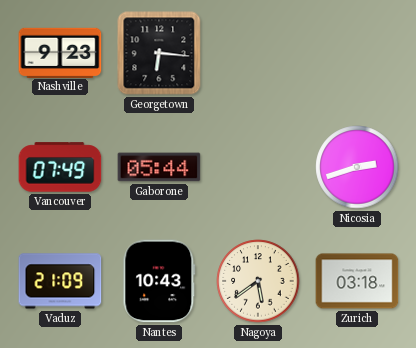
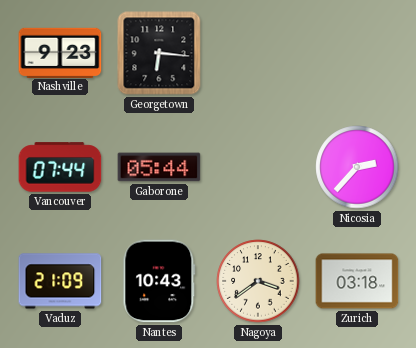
Vancouver: 07:49 -> 07:44 (60, 167)
Nicosia: 2:42 -> 2:37 (357, 167)
Nagoya: 5:39 -> 3:39 (258, 281)
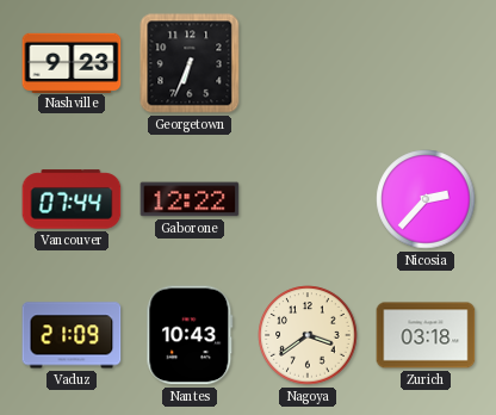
Georgetown: 6:16 -> 6:34 (190, 63)
Gaborone: 05:44 -> 12:22 (190, 199)
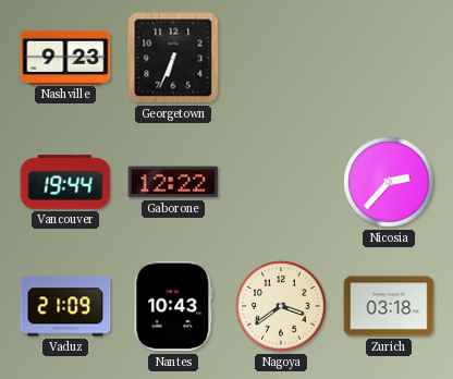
Vancouver: 07:44 -> 19:44 (65, 182)
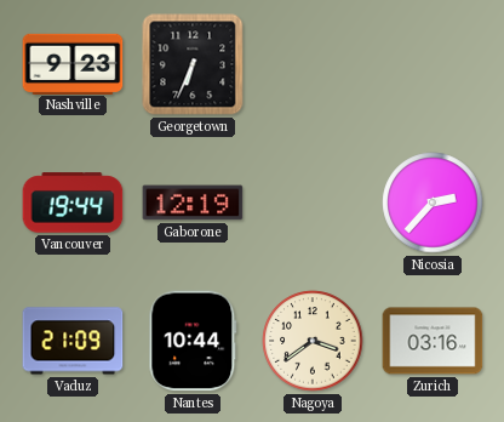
Gaborone: 12:22 -> 12:19 (193, 203)
Nantes: 10:43 -> 10:44 (193, 341)
Zurich: 03:18 -> 03:16 (433, 341)
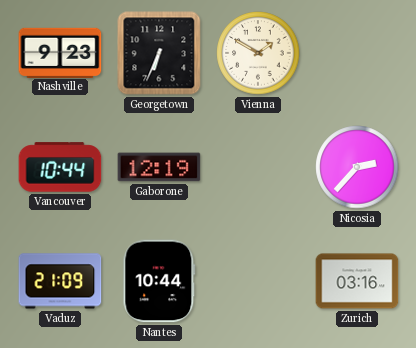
Vienna: none -> 1:50 (258, 53)
Vancouver: 19:44 -> 10:44 (60, 167)
Nagoya: 3:39 -> none (313, 341)
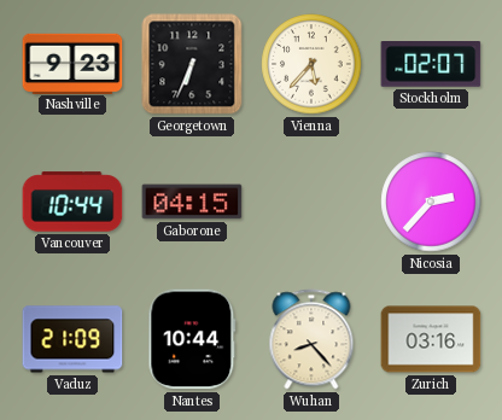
Vienna: 1:50 -> 5:37 (311, 64)
Stockholm: none -> 02:07 (431, 65)
Gaborone: 12:19 -> 04:15 (192, 202)
Wuhan: none -> 8:23 (311, 339)
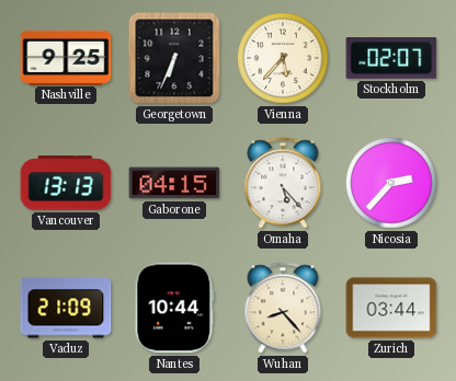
Nashville: 9:23 -> 9:25 (66, 57)
Vancouver: 10:44 -> 13:13 (66, 183)
Omaha: none -> 5:23 (283, 183)
Zurich: 03:16 -> 03:44 (391, 308)
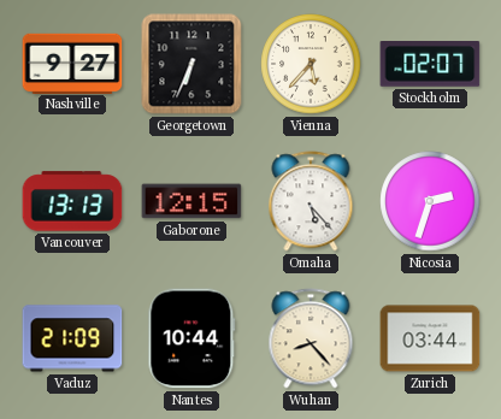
Nashville: 9:25 -> 9:27 (72, 63)
Gaborone: 04:15 -> 12:15 (191, 201)
Nicosia: 2:37 -> 2:33 (430, 201)
